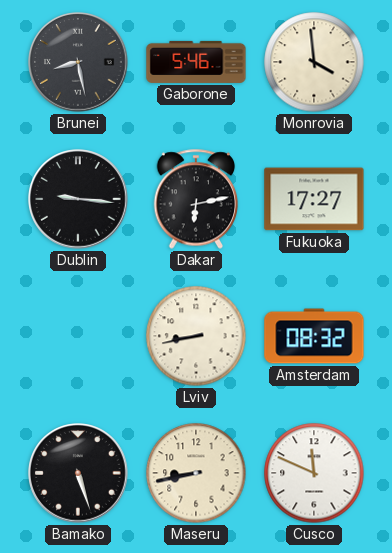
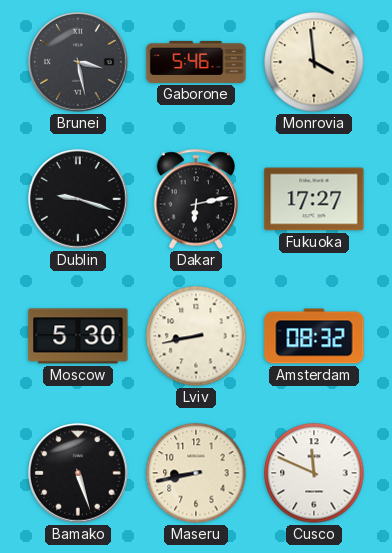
Brunei: 8:28 -> 3:28 (78, 62)
Dublin: 9:16 -> 9:18 (78, 199)
Moscow: none -> 5:30 (78, 336)
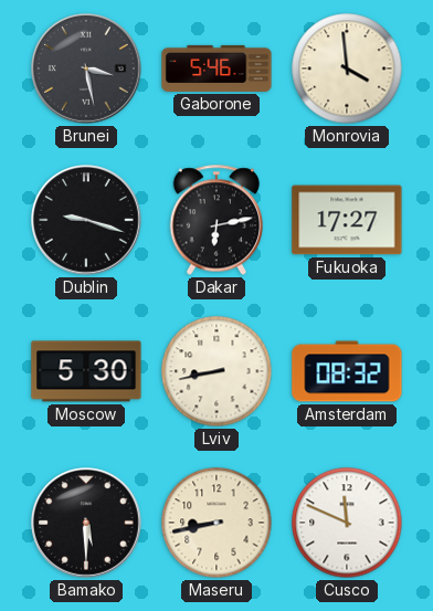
Bamako: 5:27 -> 5:30 (86, 523)
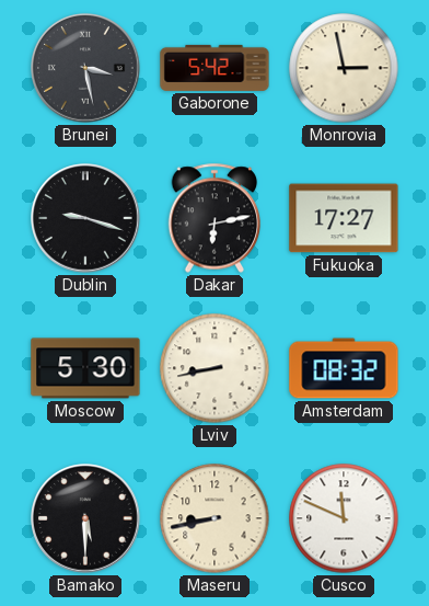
Gaborone: 5:46 -> 5:42 (215, 68)
Monrovia: 3:59 -> 2:58 (344, 68)
